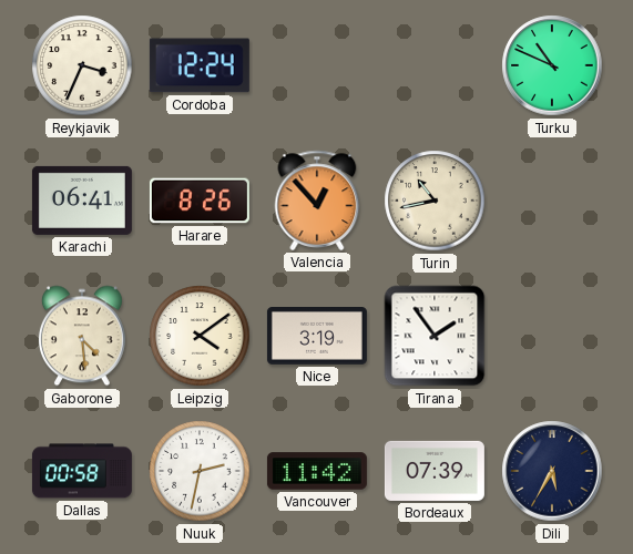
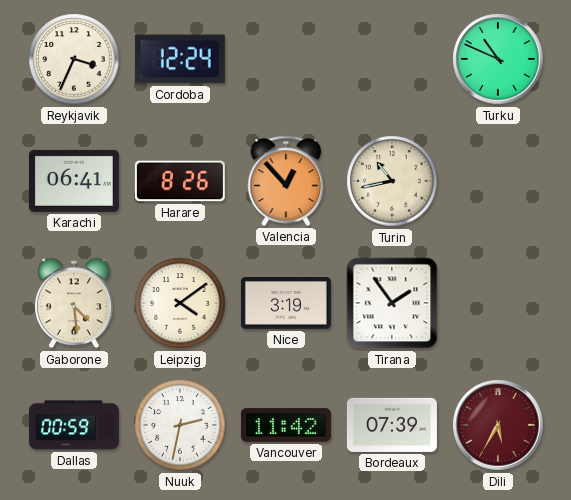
Dallas: 00:58 -> 00:59 (74, 425)
Dili dial: navy -> burgundy (498, 425)
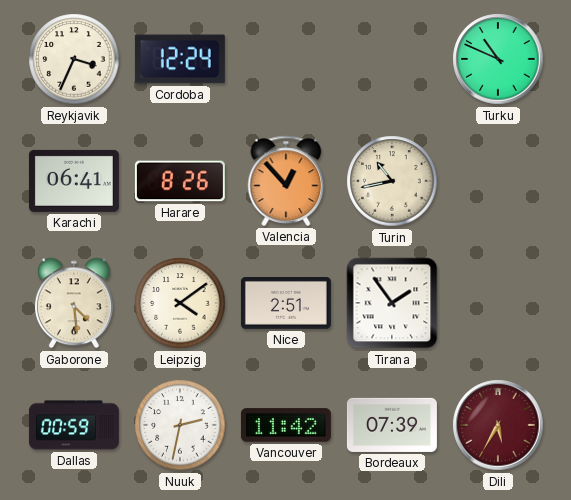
Nice: 3:19 -> 2:51 (286, 304)
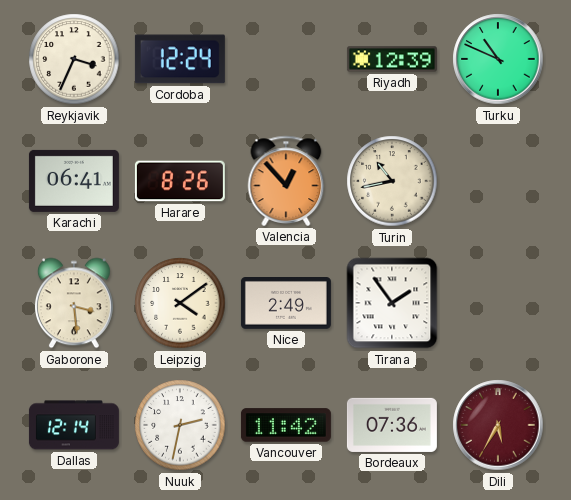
Riyadh: none -> 12:39 (392, 59)
Gaborone: 4:29 -> 3:29 (74, 303)
Nice: 2:51 -> 2:49 (286, 304)
Dallas: 00:59 -> 12:14 (74, 425)
Bordeaux: 07:39 -> 07:36 (392, 425)
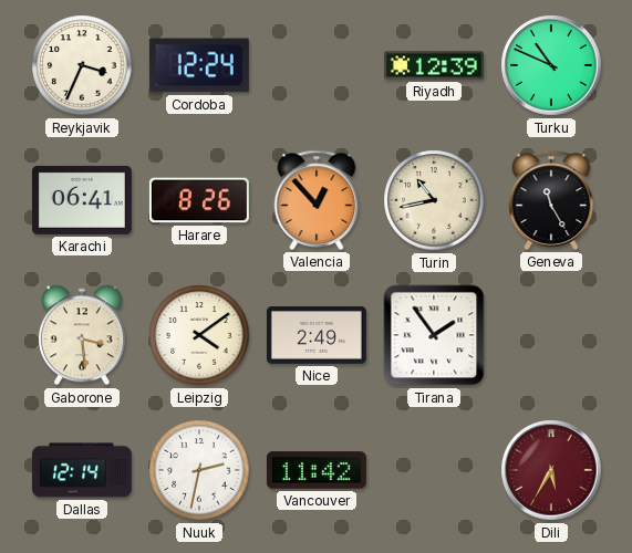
Geneva: none -> 11:25 (551, 200)
Bordeaux: 07:36 -> none (392, 425)
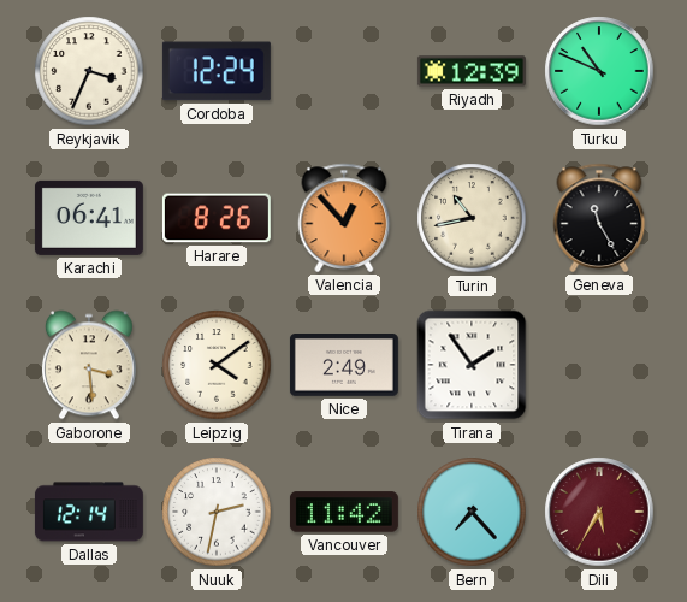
Bern: none -> 7:23 (472, 512)
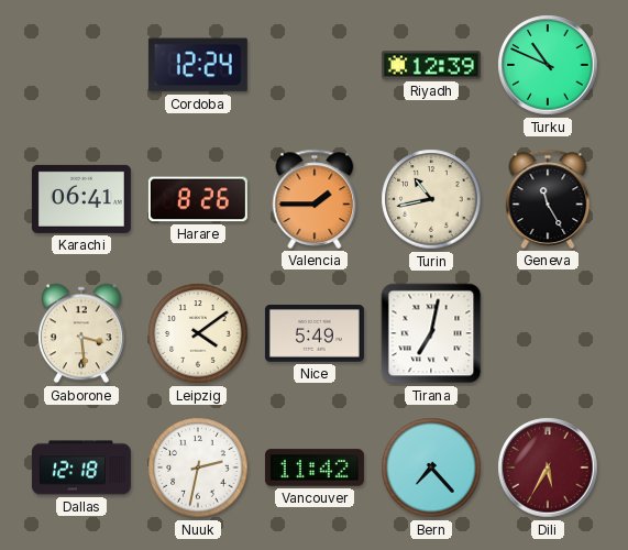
Reykjavik: 3:34 -> none (89, 71)
Valencia: 12:53 -> 1:45 (315, 199)
Nice: 2:49 -> 5:49 (315, 334)
Tirana: 1:54 -> 7:02 (431, 333)
Dallas: 12:14 -> 12:18 (81, 468)
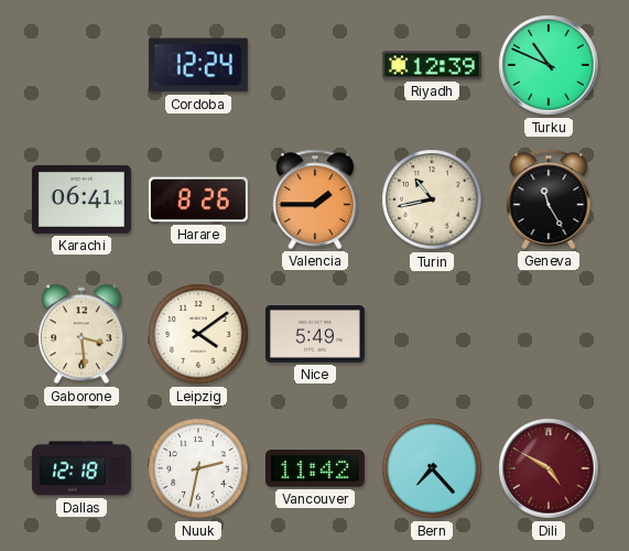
Tirana: 7:02 -> none (431, 333)
Dili: 5:35 -> 4:50 (549, 468)
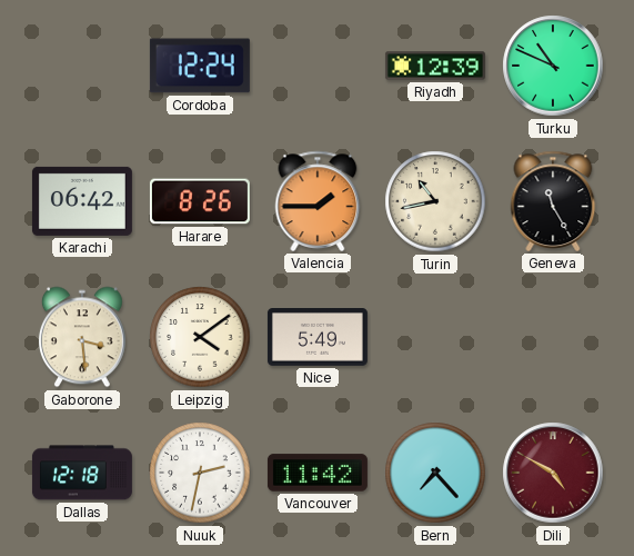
Karachi: 06:41 -> 06:42 (82, 201)
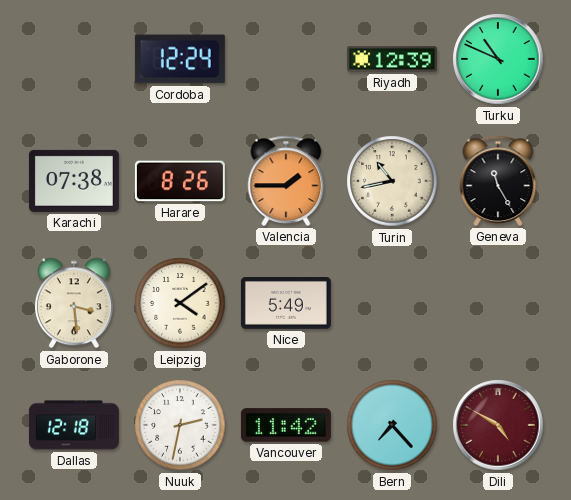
Karachi: 06:42 -> 07:38 (74, 181)
